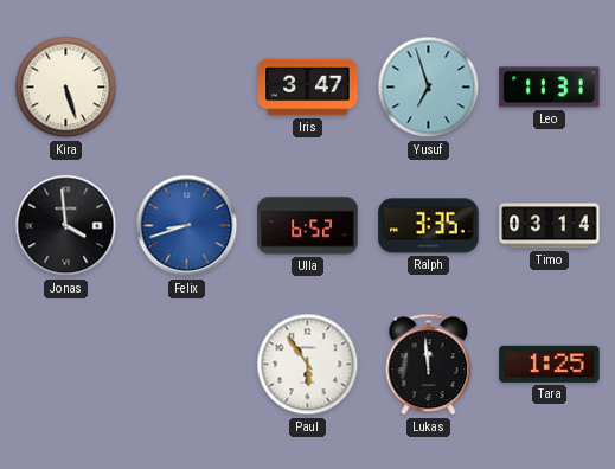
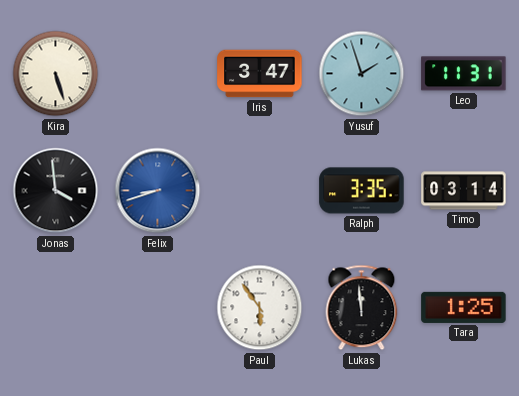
Yusuf: 6:57 -> 1:57 (362, 74)
Ulla: 6:52 -> none (308, 226)
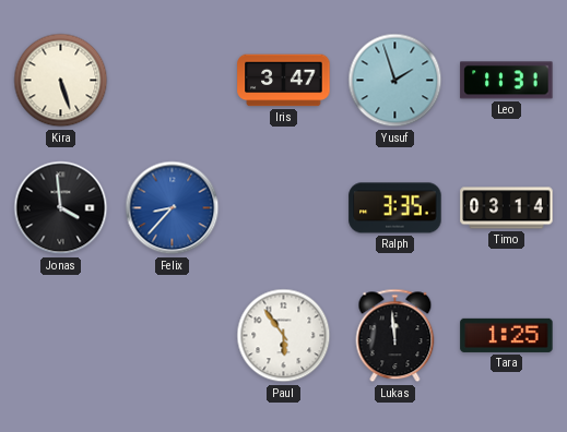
Felix: 8:42 -> 8:37 (173, 208)
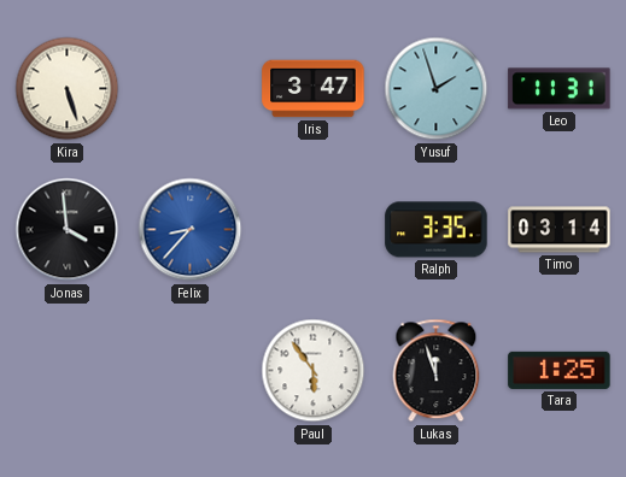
Lukas: 11:59 -> 11:57 (437, 371)
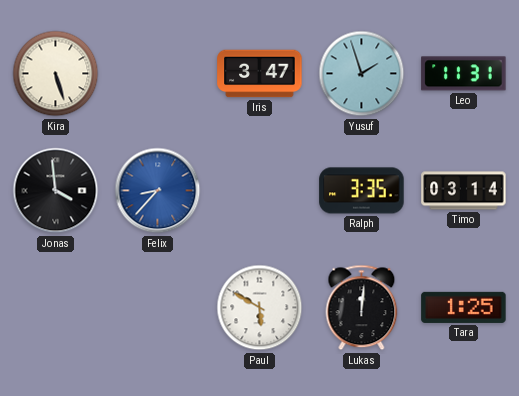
Paul: 5:54 -> 5:50 (260, 308)
Lukas: 11:57 -> 12:01 (362, 308)
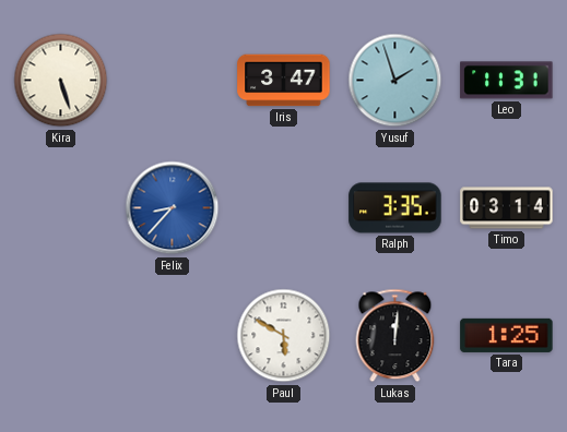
Jonas: 3:59 -> none (56, 191)
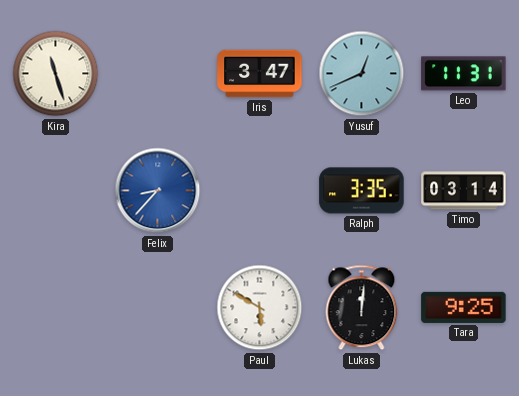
Kira: 5:27 -> 11:27 (56, 74)
Yusuf: 1:57 -> 12:41 (362, 74)
Tara: 1:25 -> 9:25 (464, 307)
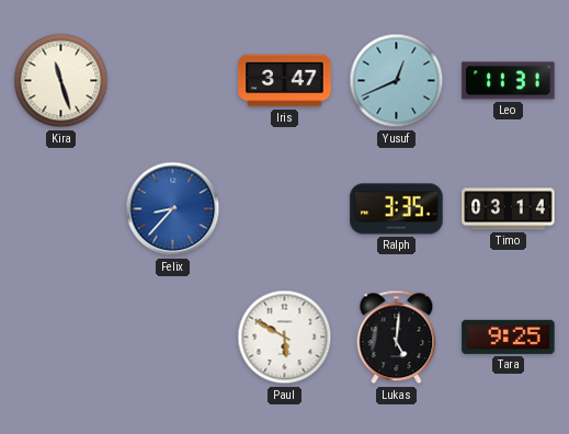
Lukas: 12:01 -> 5:01 (397, 338)
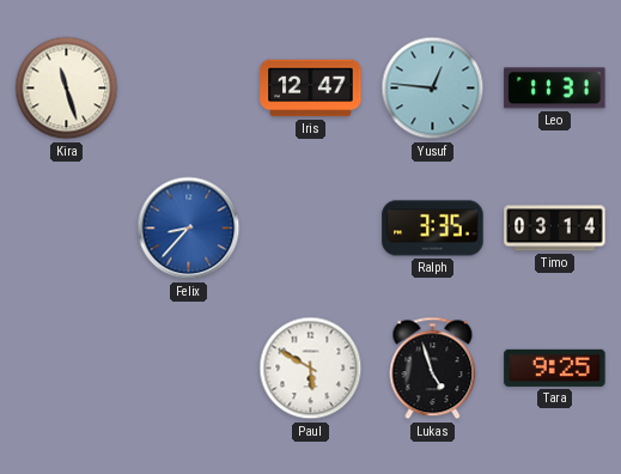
Iris: 3:47 -> 12:47 (311, 89)
Yusuf: 12:41 -> 12:46 (433, 89)
Lukas: 5:01 -> 4:57 (433, 369)
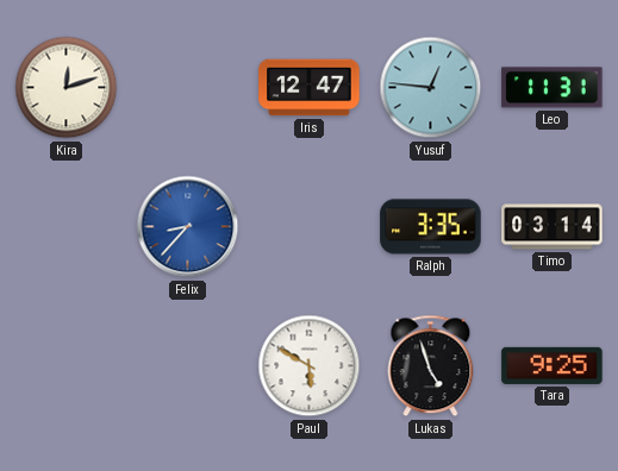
Kira: 11:27 -> 12:12 (67, 88)
